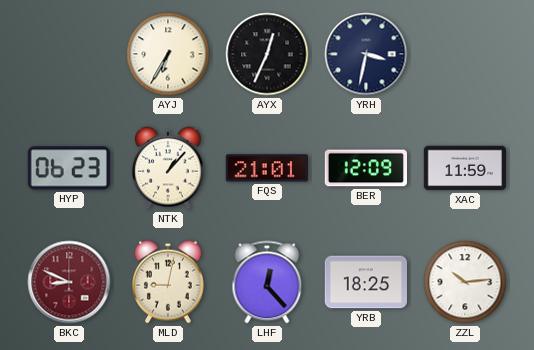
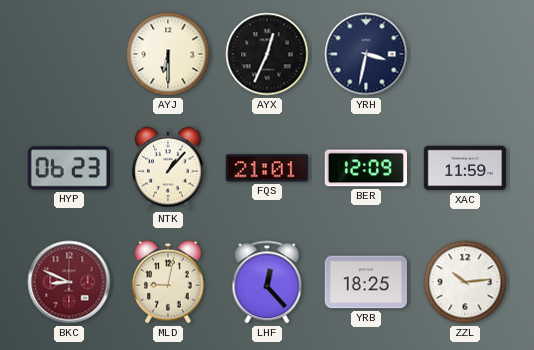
AYJ: 6:35 -> 6:30 (168, 54)
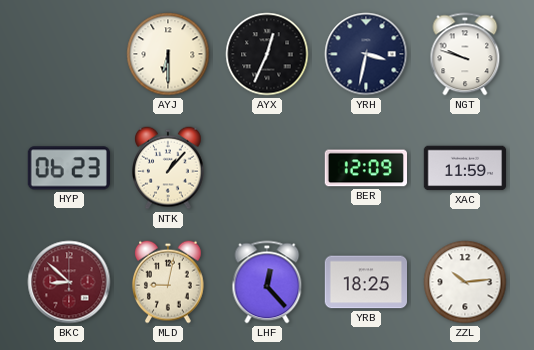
NGT: none -> 9:48 (465, 54)
FQS: 21:01 -> none (266, 168)
BKC: 8:49 -> 8:52 (69, 282)
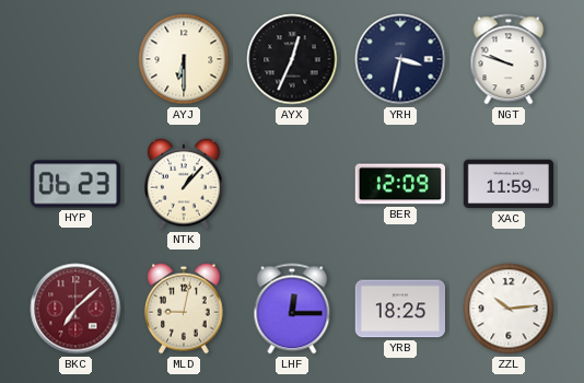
BKC: 8:52 -> 7:08 (75, 309)
LHF: 12:23 -> 12:15 (292, 309)
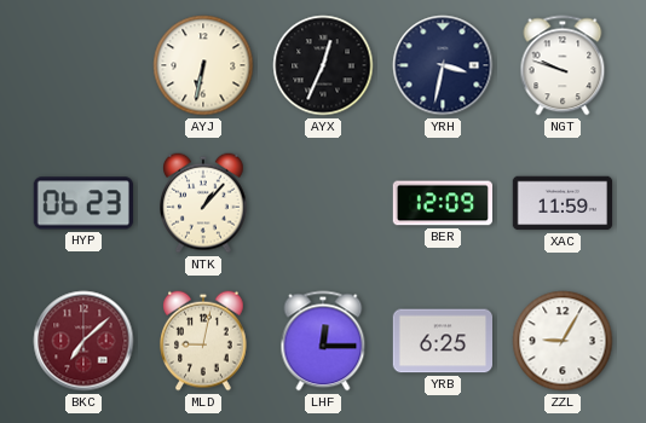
AYJ: 6:30 -> 6:32 (203, 65)
YRB: 18:25 -> 6:25 (442, 341)
ZZL: 10:14 -> 9:05 (563, 341)
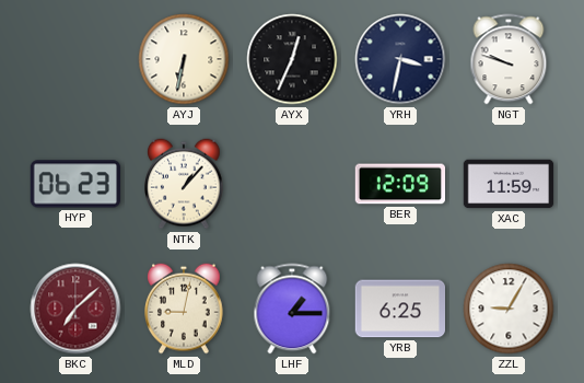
LHF: 12:15 -> 1:15 (292, 309)
